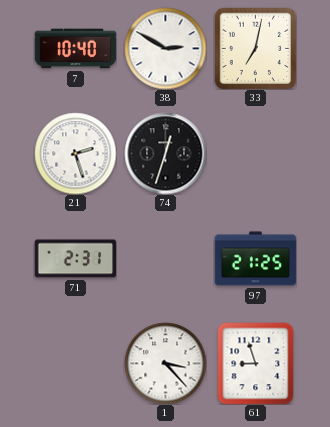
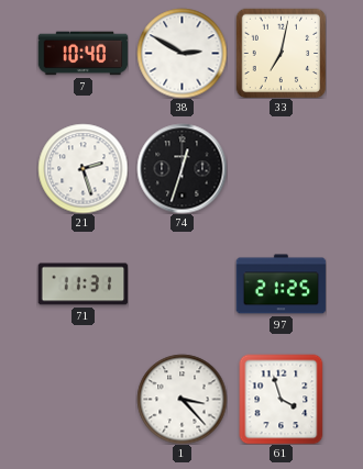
71: 2:31 -> 11:31 (82, 284)
61: 8:57 -> 3:57 (282, 399)
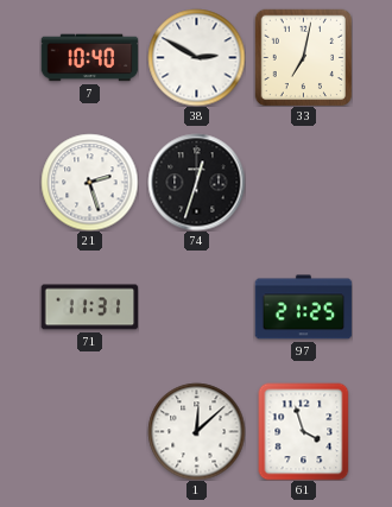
1: 3:23 -> 12:08 (196, 431)
